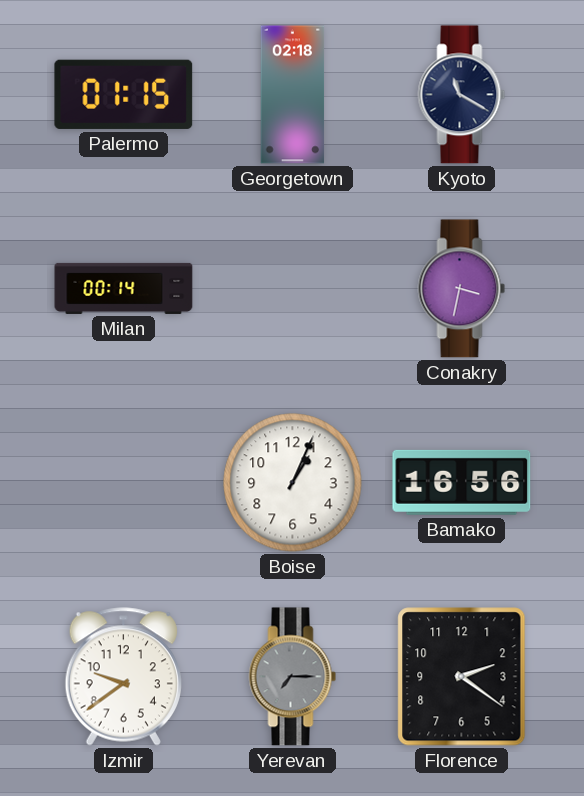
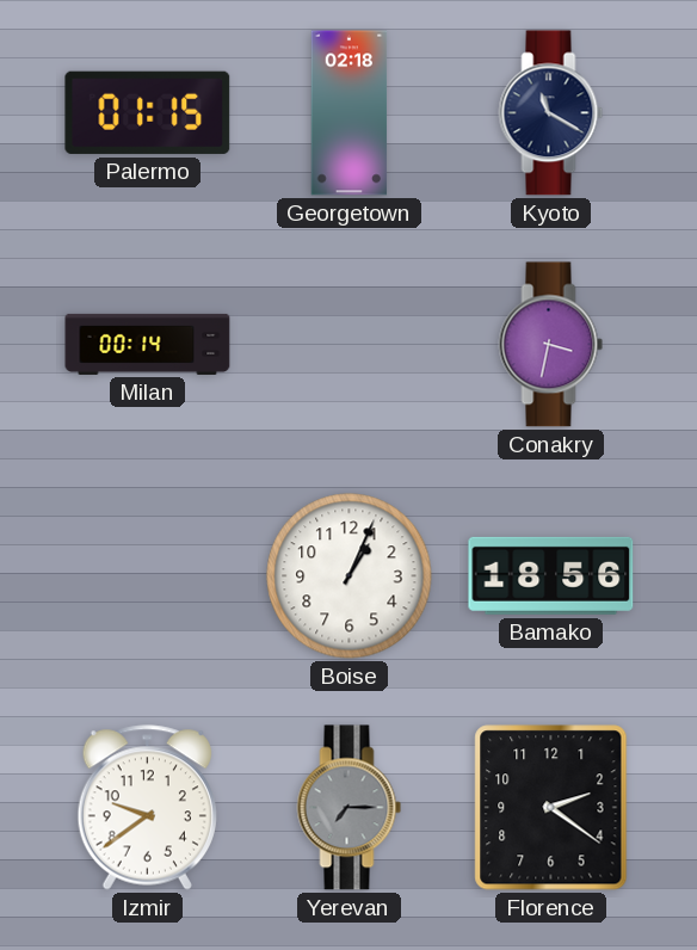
Bamako: 16:56 -> 18:56 (551, 575)
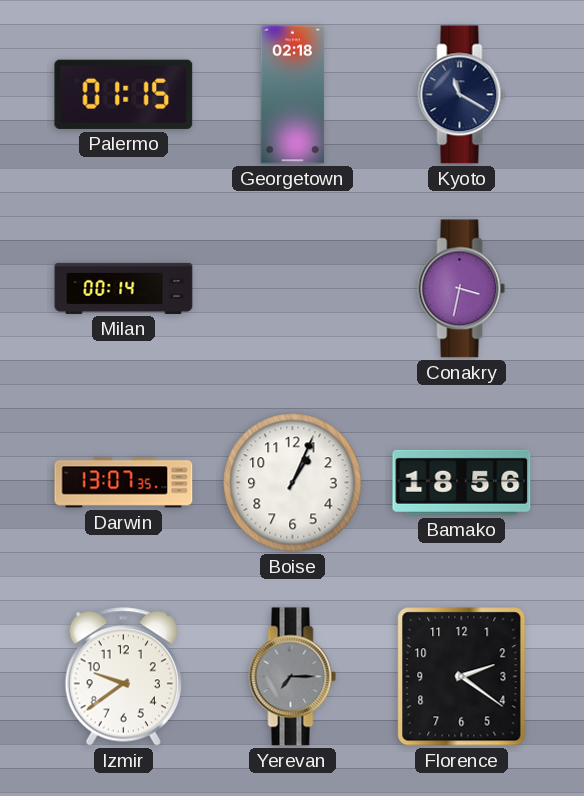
Darwin: none -> 13:07 (124, 483)
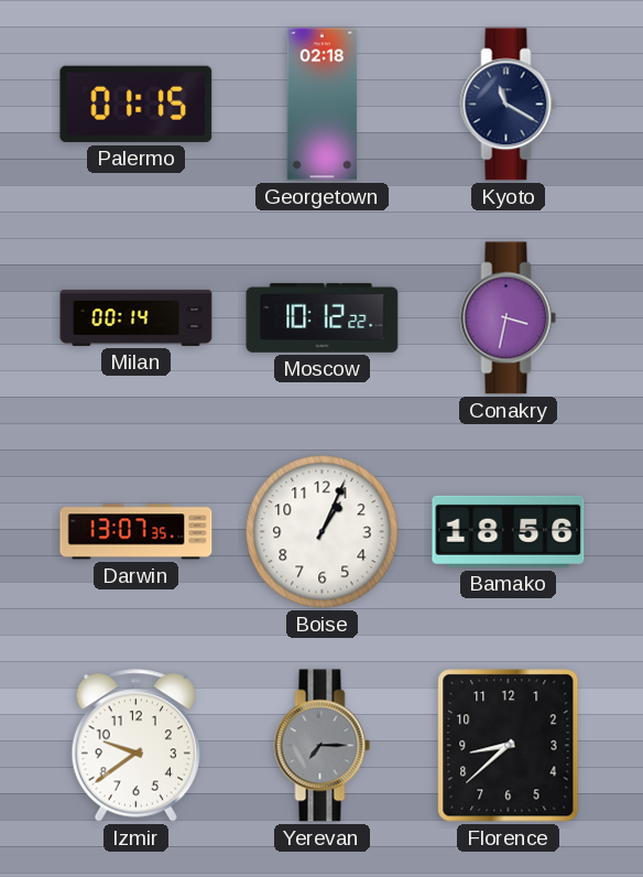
Moscow: none -> 10:12 (323, 317)
Florence: 2:21 -> 8:38 (509, 746)
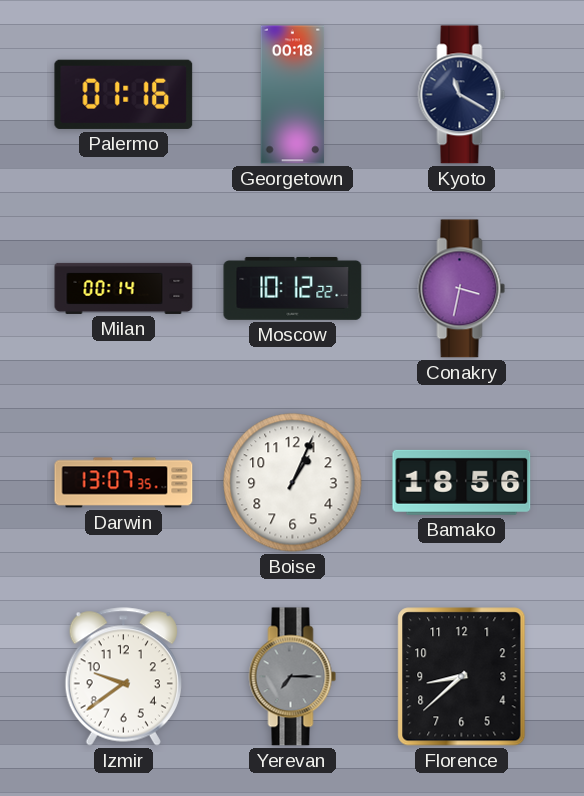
Palermo: 01:15 -> 01:16 (124, 94)
Georgetown: 02:18 -> 00:18 (293, 95)
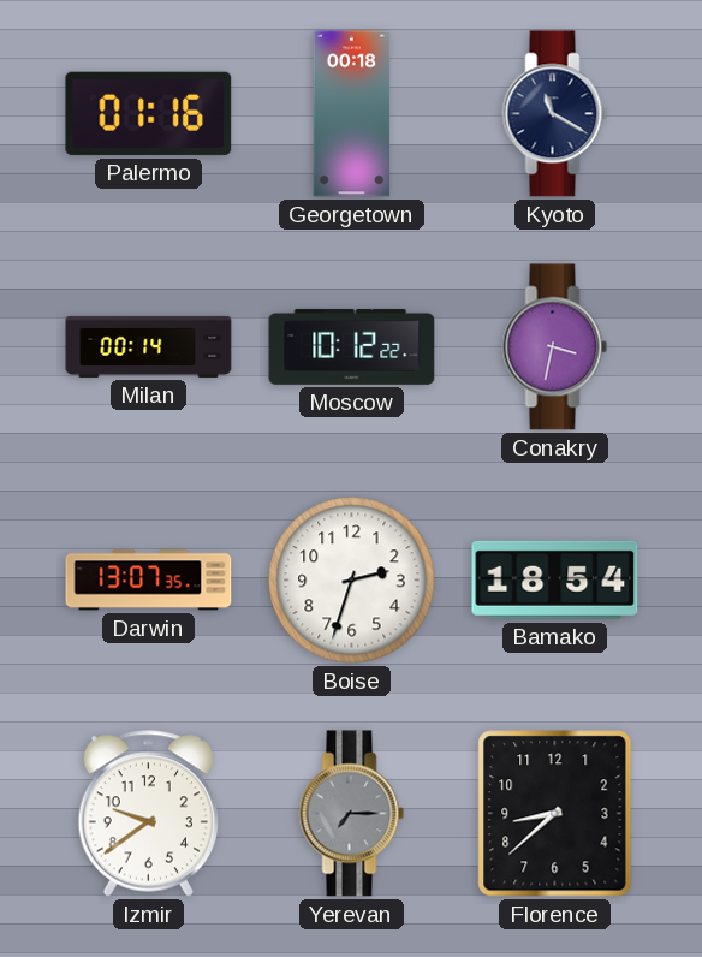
Boise: 1:04 -> 2:33 (352, 581)
Bamako: 18:56 -> 18:54 (555, 579)
